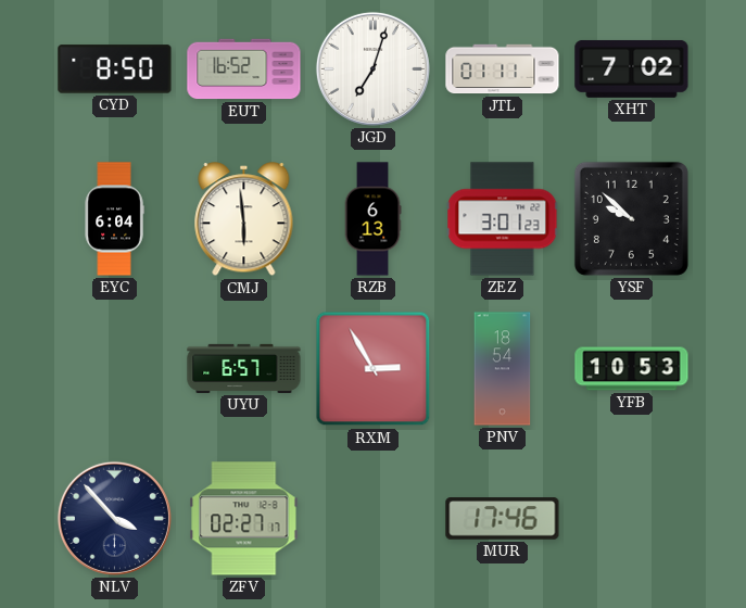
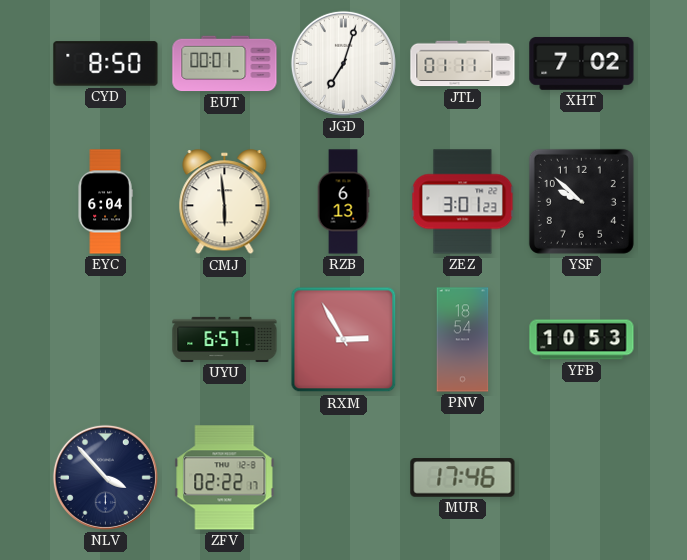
EUT: 16:52 -> 00:01 (225, 64)
ZFV: 02:27 -> 02:22 (225, 478)
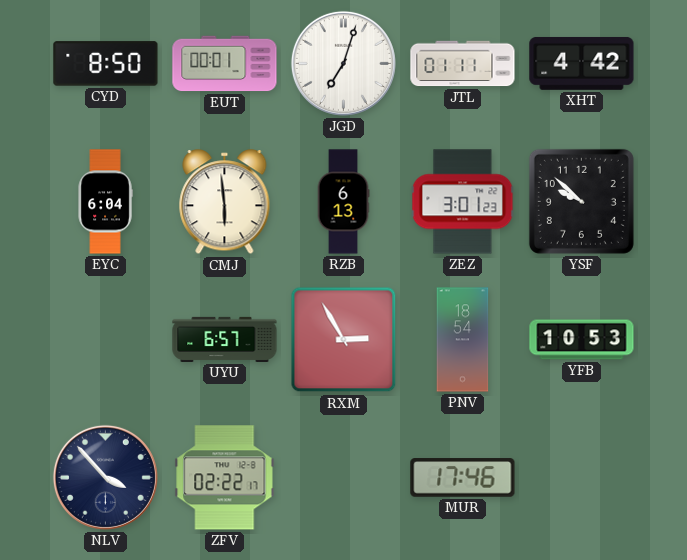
XHT: 7:02 -> 4:42 (582, 63)
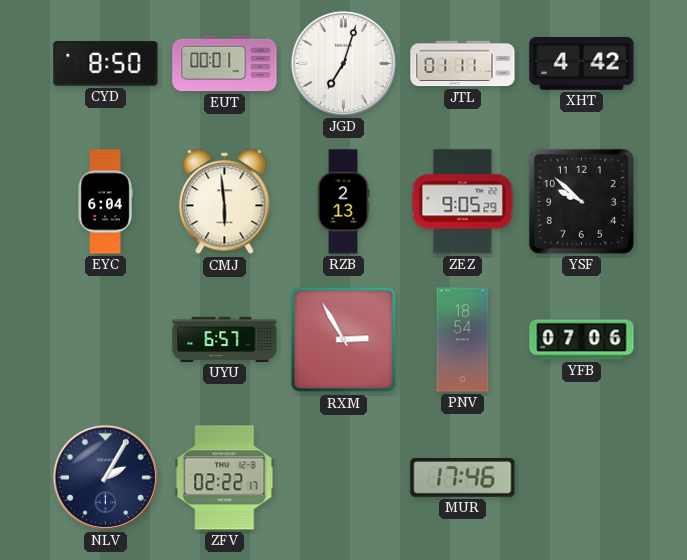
RZB: 6:13 -> 2:13 (343, 202)
ZEZ: 3:01 -> 9:05 (463, 202)
YFB: 10:53 -> 07:06 (582, 340)
NLV: 3:53 -> 2:05 (105, 477)
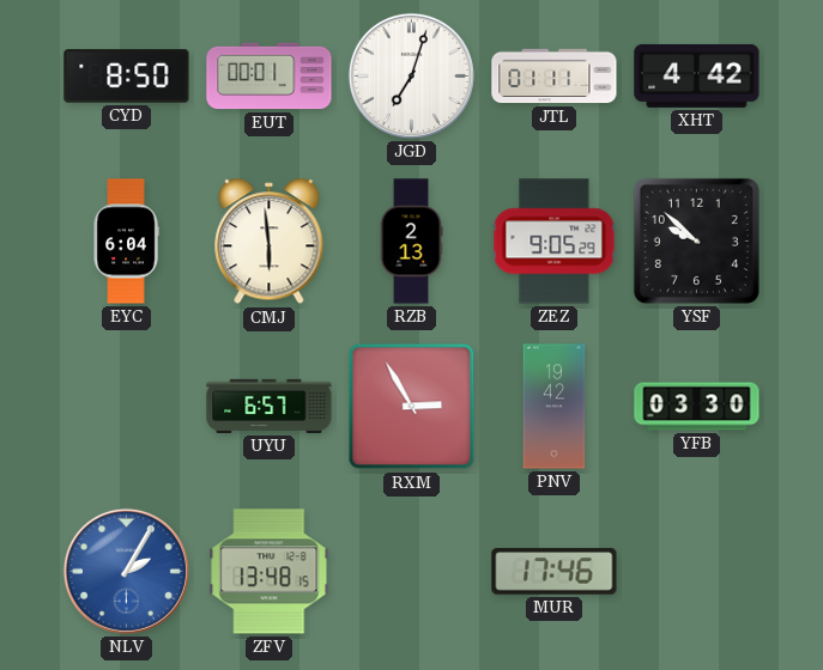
PNV: 18:54 -> 19:42 (555, 407)
YFB: 07:06 -> 03:30 (697, 407)
NLV dial: navy -> blue (126, 571)
ZFV: 02:22 -> 13:48 (270, 572)
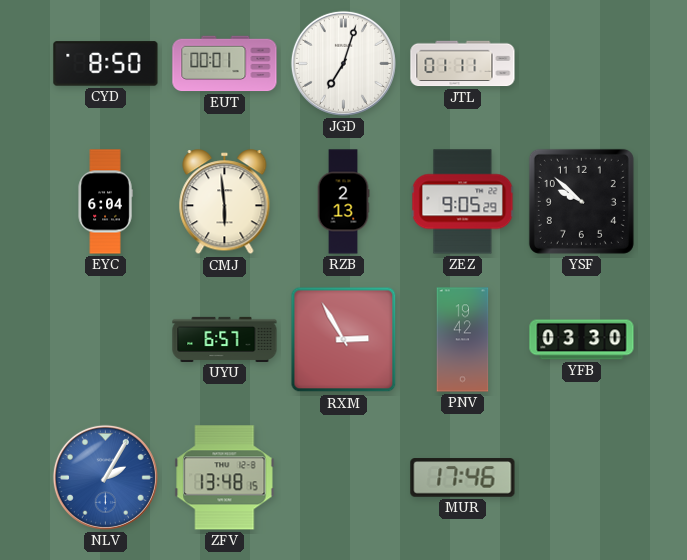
XHT: 4:42 -> none (697, 75)
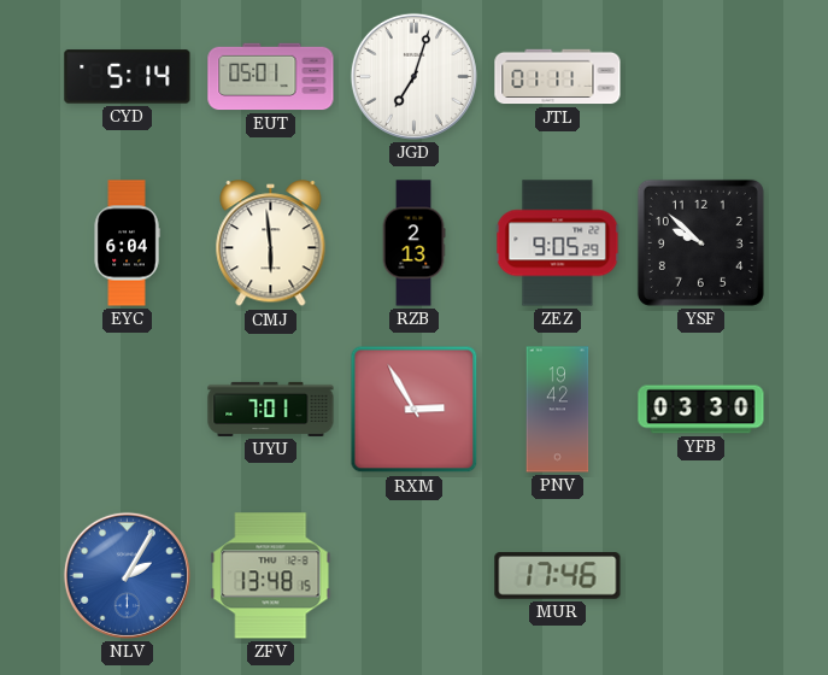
CYD: 8:50 -> 5:14 (128, 77)
EUT: 00:01 -> 05:01 (271, 77)
UYU: 6:57 -> 7:01 (271, 409)
